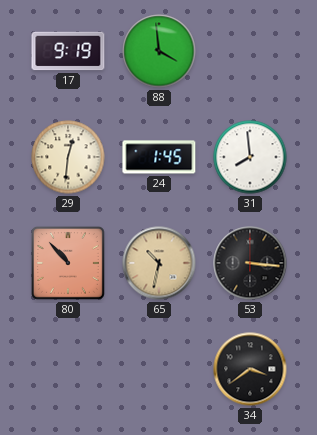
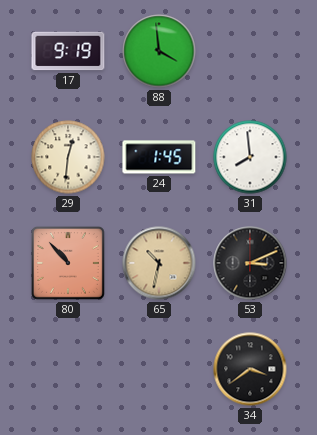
53: 3:16 -> 3:11 (250, 263)
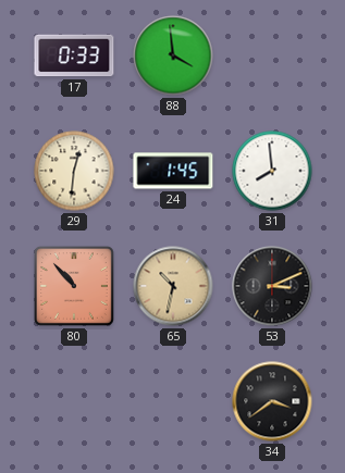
17: 9:19 -> 0:33 (74, 55)
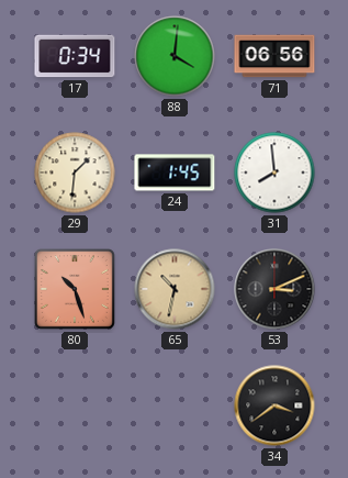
17: 0:33 -> 0:34 (75, 56)
88: 3:59 -> 4:01 (175, 56)
71: none -> 06:56 (274, 56)
29: 12:31 -> 1:31 (75, 173)
80: 10:53 -> 10:27 (75, 289)
